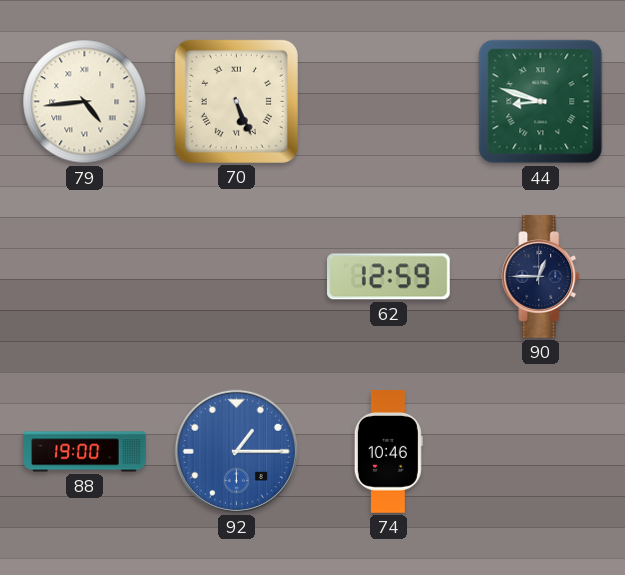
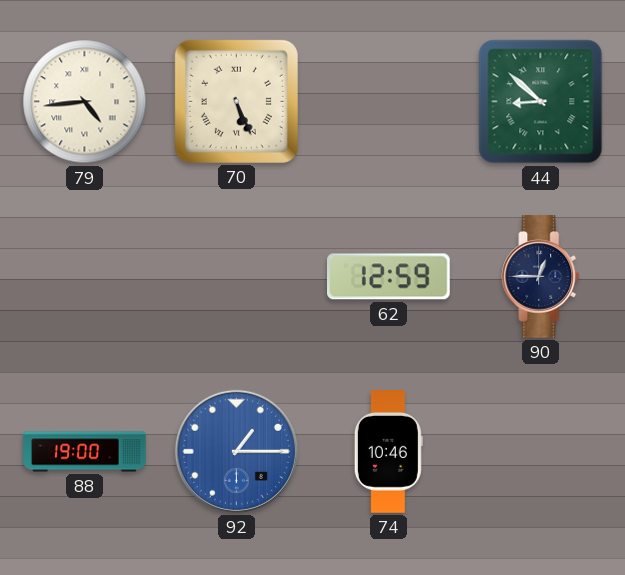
44: 8:48 -> 8:52 (541, 102)
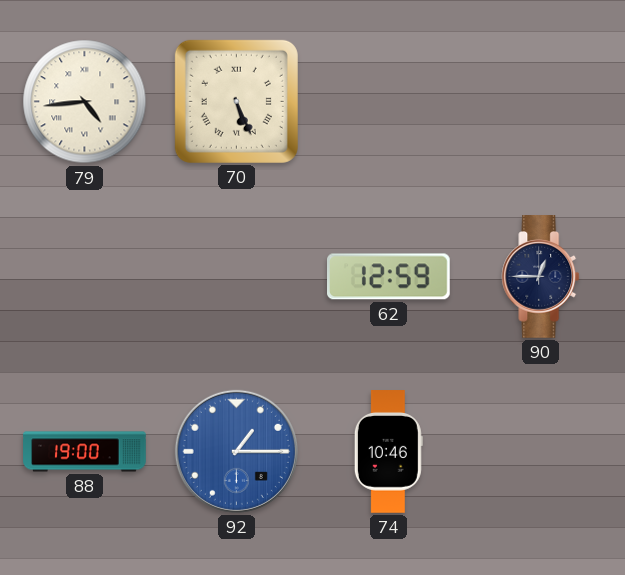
44: 8:52 -> none (541, 102)
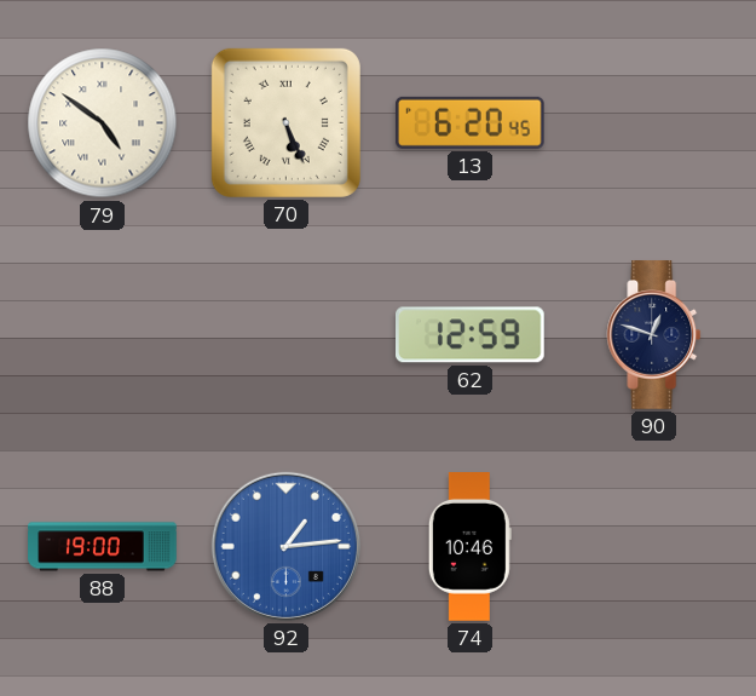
79: 4:44 -> 4:51 (103, 123)
13: none -> 6:20 (469, 122)
90: 12:45 -> 12:48 (654, 335)
92: 1:15 -> 1:14 (285, 546)
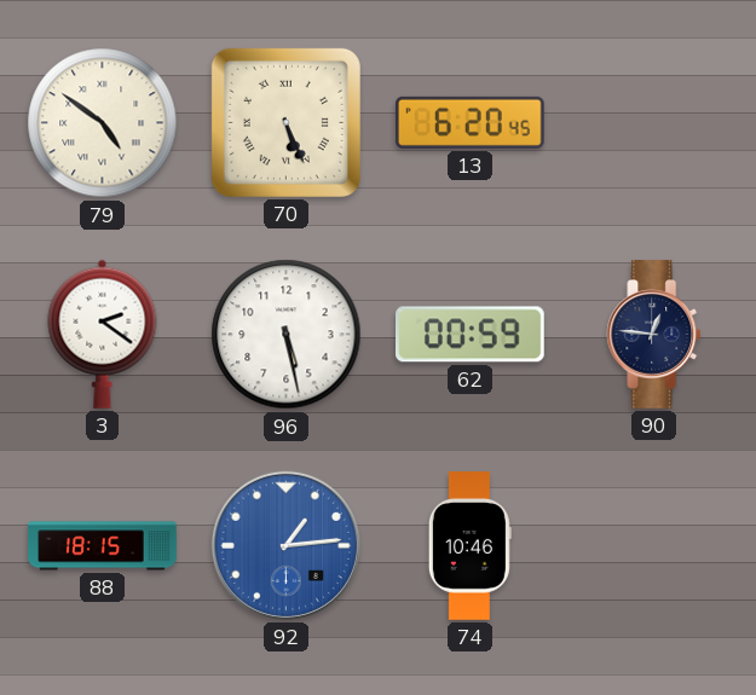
3: none -> 2:21 (103, 334)
96: none -> 5:28 (287, 335)
62: 12:59 -> 00:59 (471, 335)
90: 12:48 -> 12:46 (654, 335)
88: 19:00 -> 18:15 (103, 546)
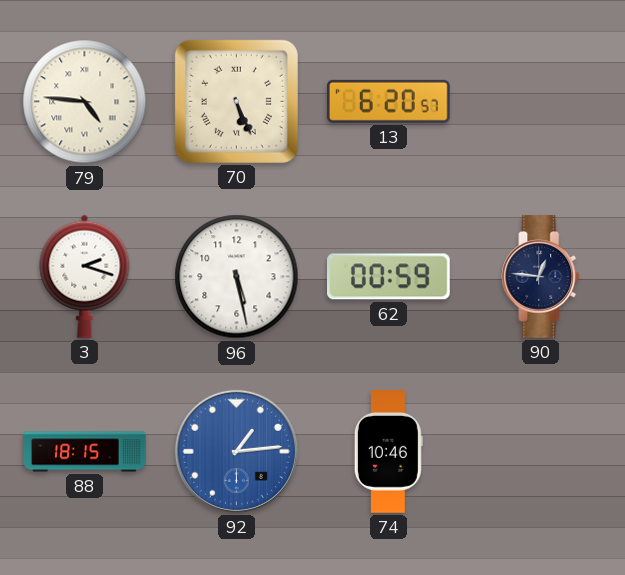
79: 4:51 -> 4:46 (85, 102)
13: 6:20:45 -> 6:20:57 (388, 101)
3: 2:21 -> 2:18 (85, 276)
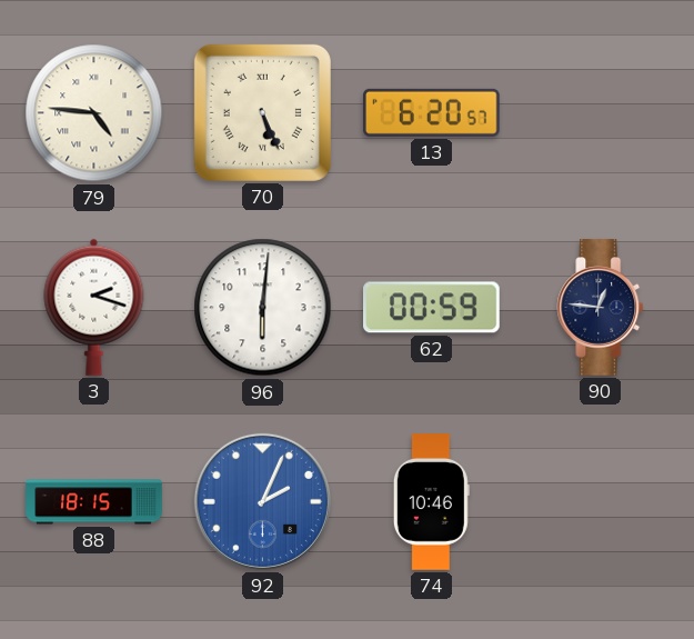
96: 5:28 -> 6:01 (263, 308)
92: 1:14 -> 2:04 (262, 501)
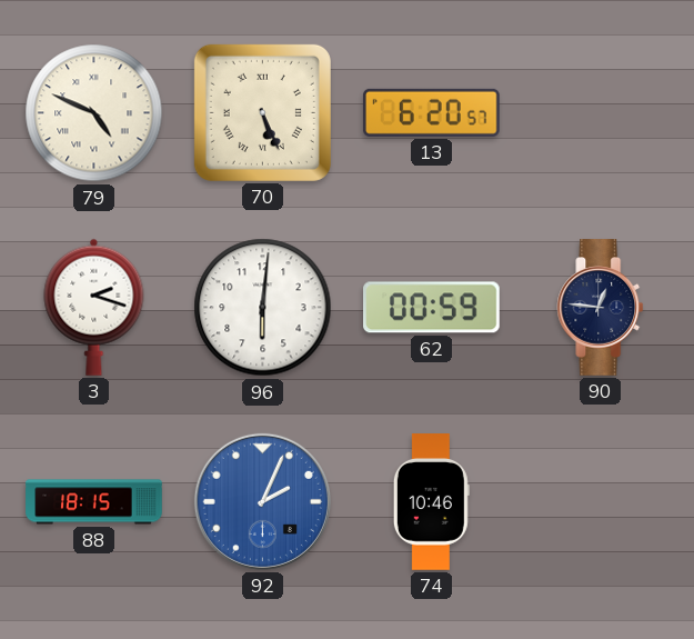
79: 4:46 -> 4:49 (94, 113)
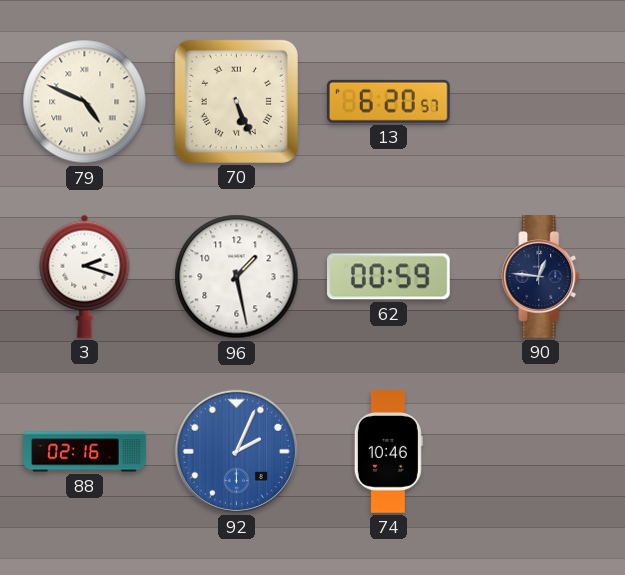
96: 6:01 -> 1:28 (237, 277)
88: 18:15 -> 02:16 (85, 452)
